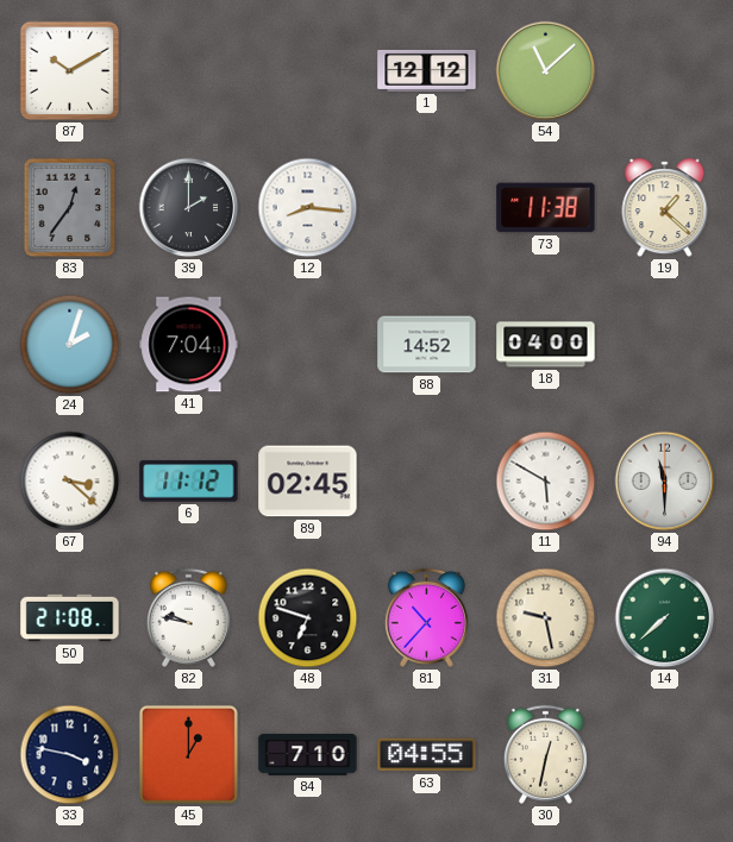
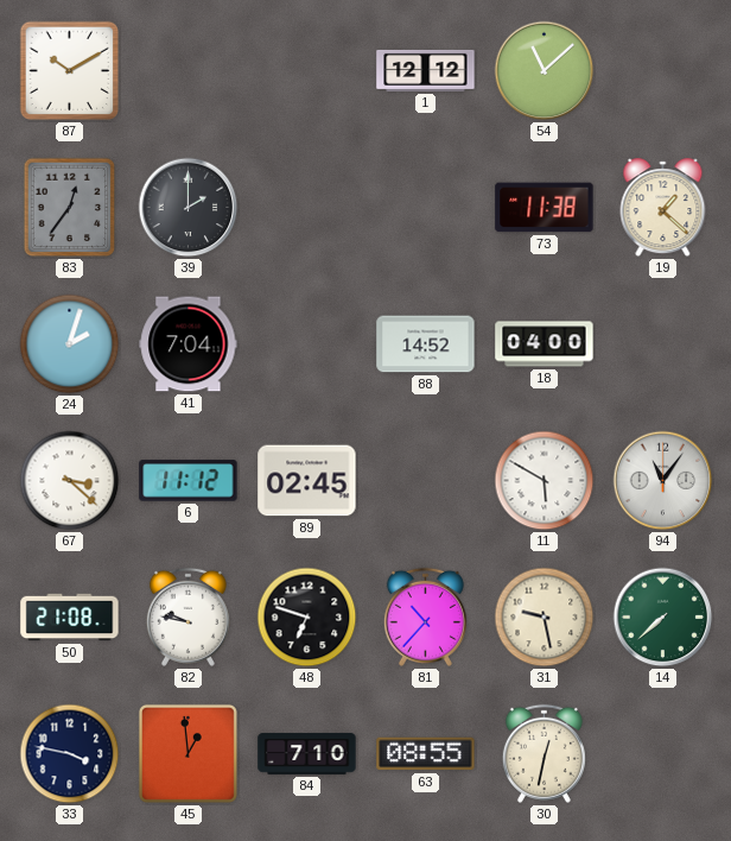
12: 8:16 -> none (308, 208)
94: 11:30 -> 11:06 (663, 481)
45: 1:00 -> 12:59 (187, 753)
63: 04:55 -> 08:55 (426, 754)
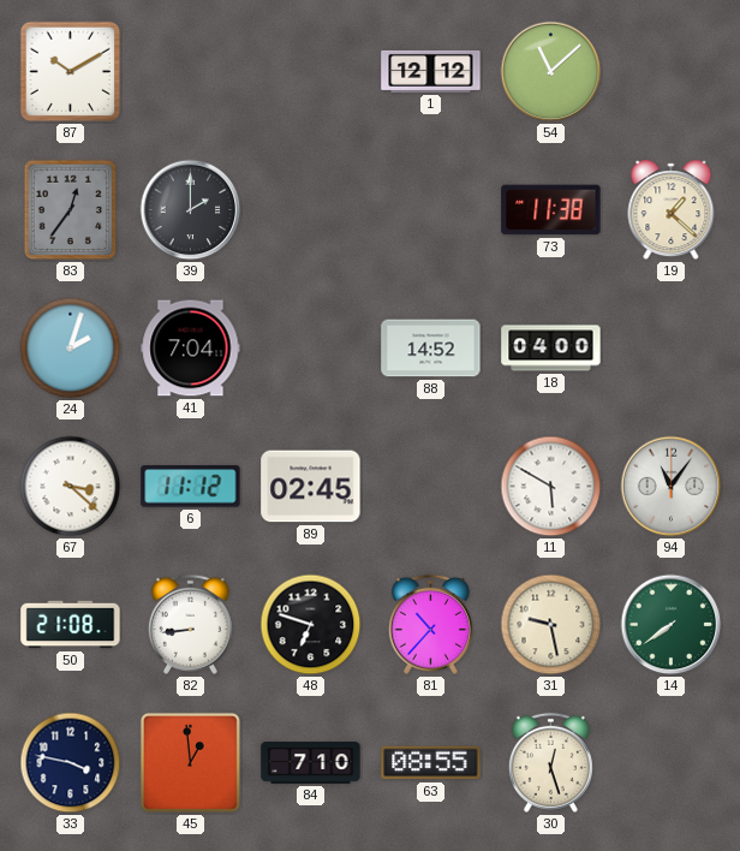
82: 9:47 -> 8:44 (190, 624)
14: 7:38 -> 7:39 (672, 625)
30: 12:32 -> 12:27 (550, 762)
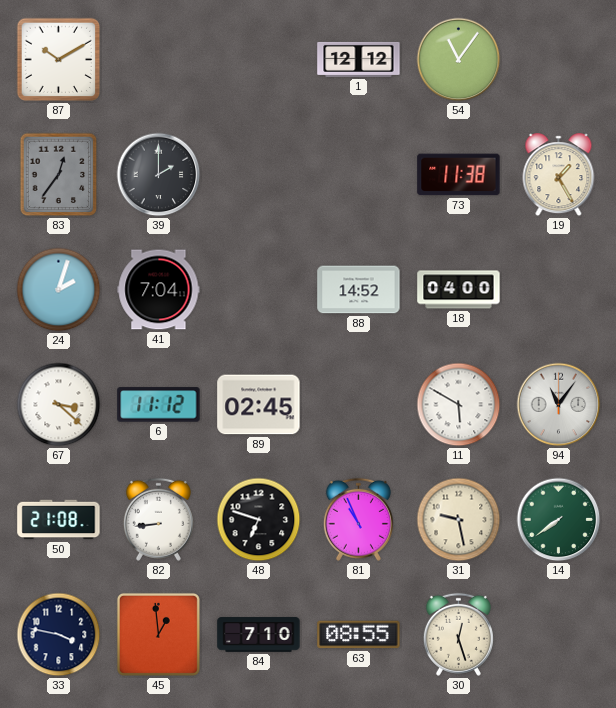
54: 11:08 -> 11:06 (459, 60)
19: 1:22 -> 1:25 (559, 175)
81: 10:37 -> 10:56 (358, 519)
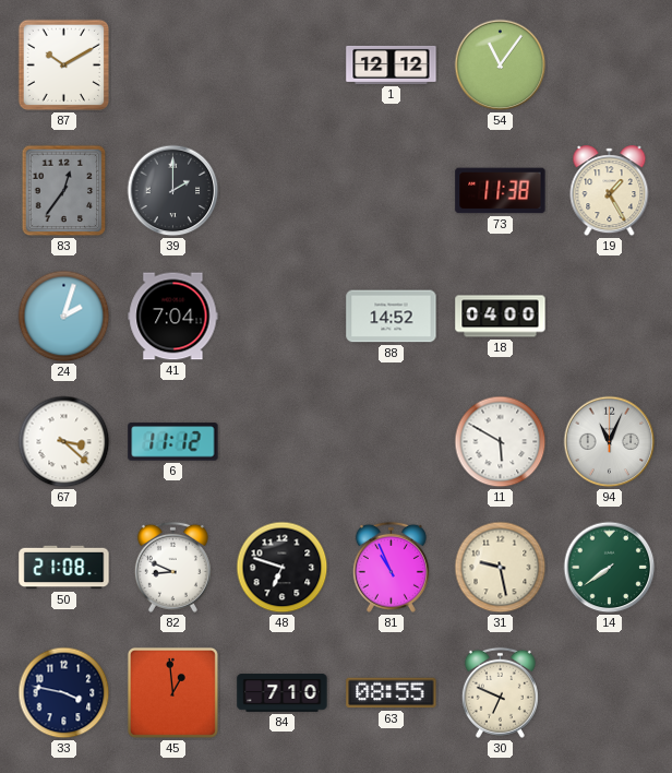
89: 02:45 -> none (259, 405)
94: 11:06 -> 11:04 (610, 442)
82: 8:44 -> 8:49 (172, 567)
30: 12:27 -> 6:49 (500, 692)
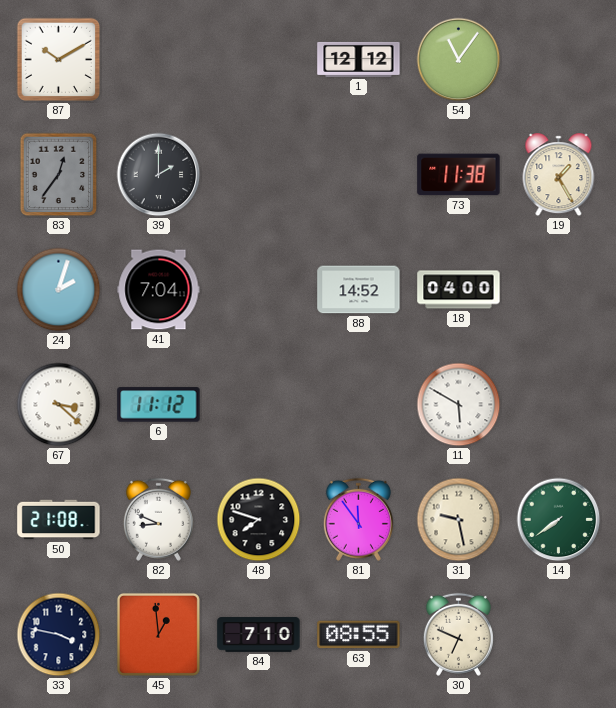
94: 11:04 -> none (610, 442)
48: 6:48 -> 7:48 (259, 520)
81: 10:56 -> 11:54 (358, 519)
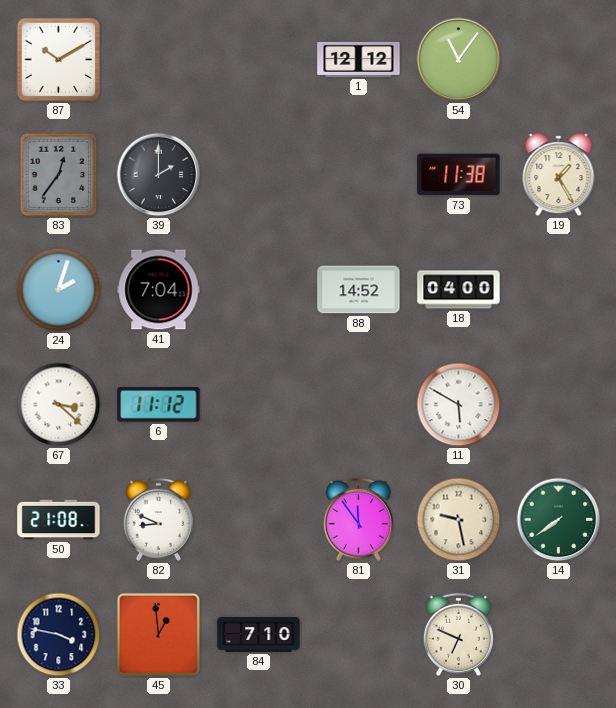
48: 7:48 -> none (259, 520)
63: 08:55 -> none (359, 635)
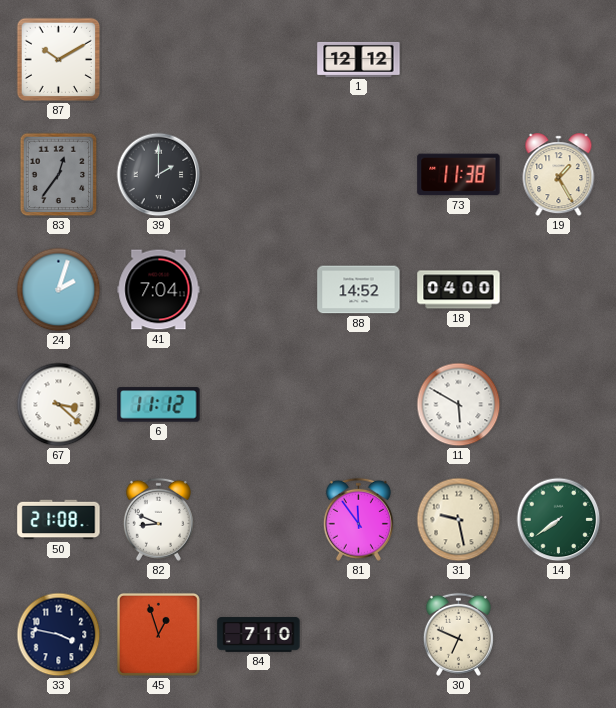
54: 11:06 -> none (459, 60)
45: 12:59 -> 12:57 (158, 634)
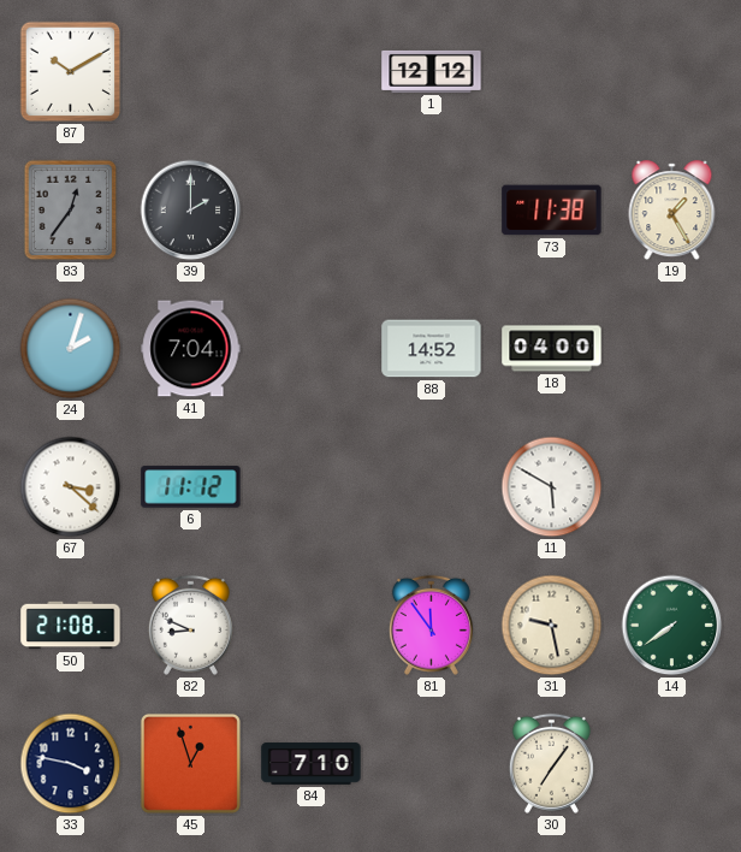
30: 6:49 -> 7:06 (551, 763)
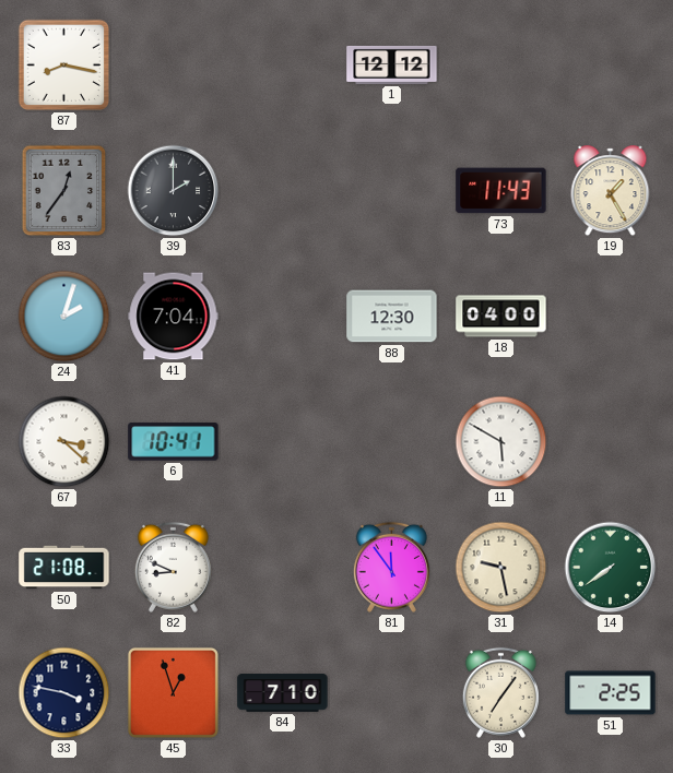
87: 10:10 -> 8:17 (64, 66)
73: 11:38 -> 11:43 (501, 191)
88: 14:52 -> 12:30 (392, 317)
6: 11:12 -> 10:41 (174, 442)
51: none -> 2:25 (611, 693)
